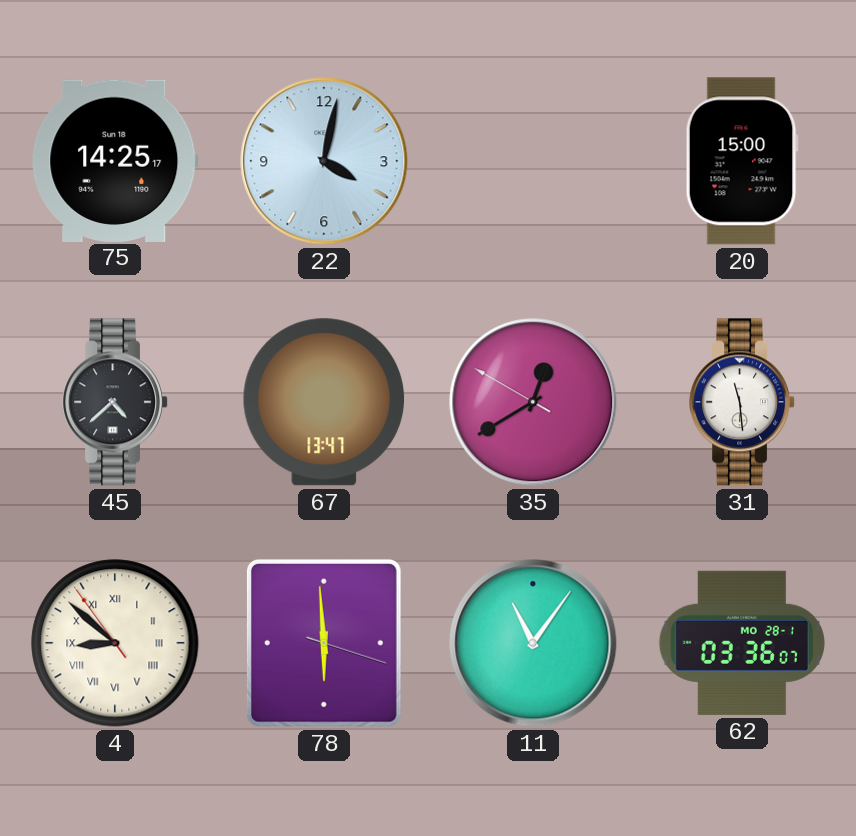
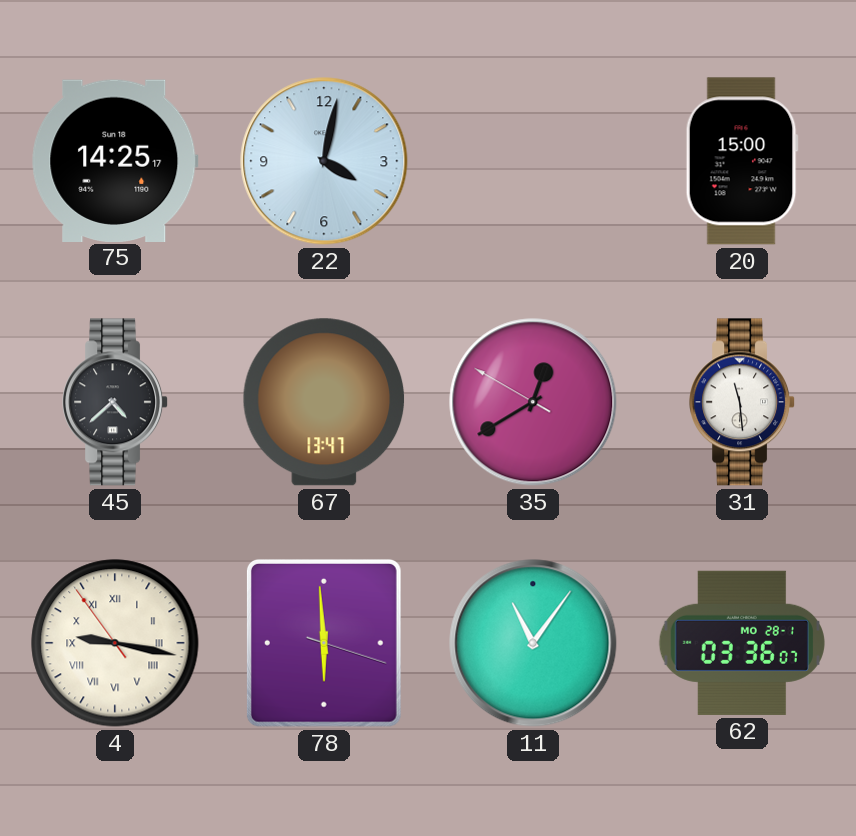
4: 8:51 -> 9:16 (115, 643)
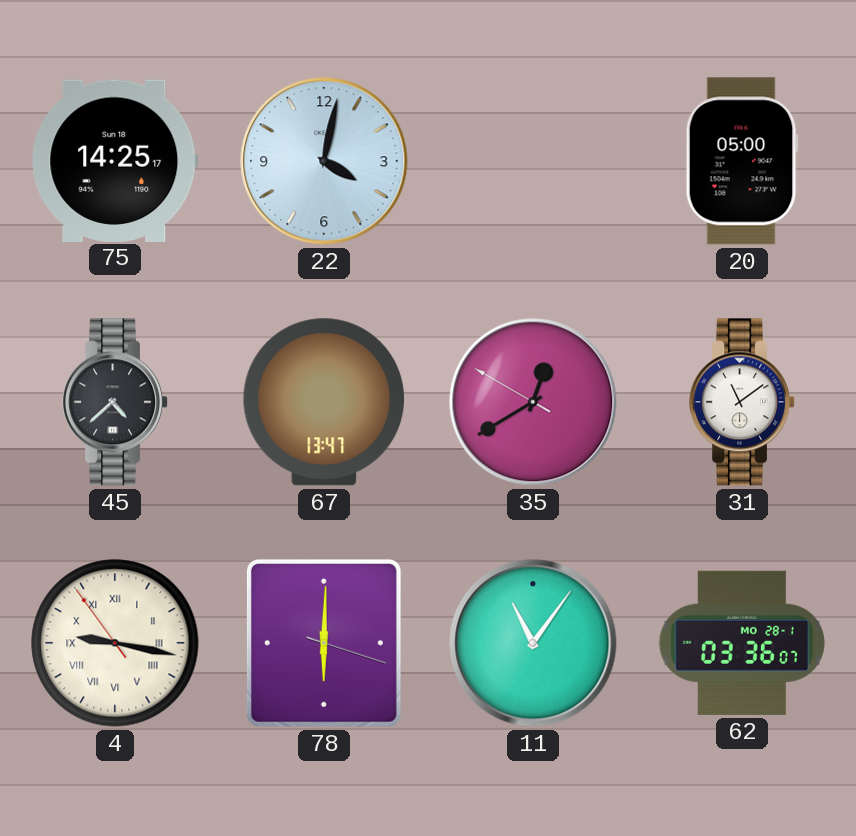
20: 15:00 -> 05:00 (742, 161)
31: 11:29 -> 11:09 (743, 402)
78: 5:59 -> 6:00 (324, 643)
